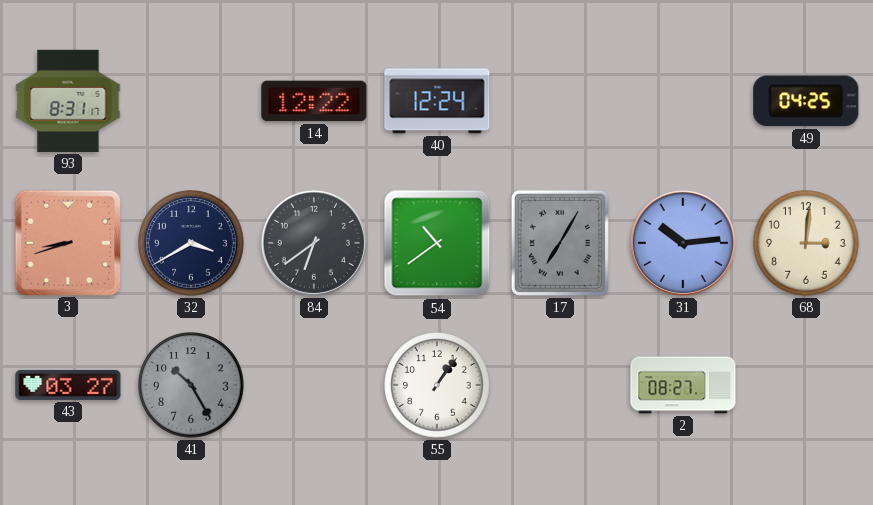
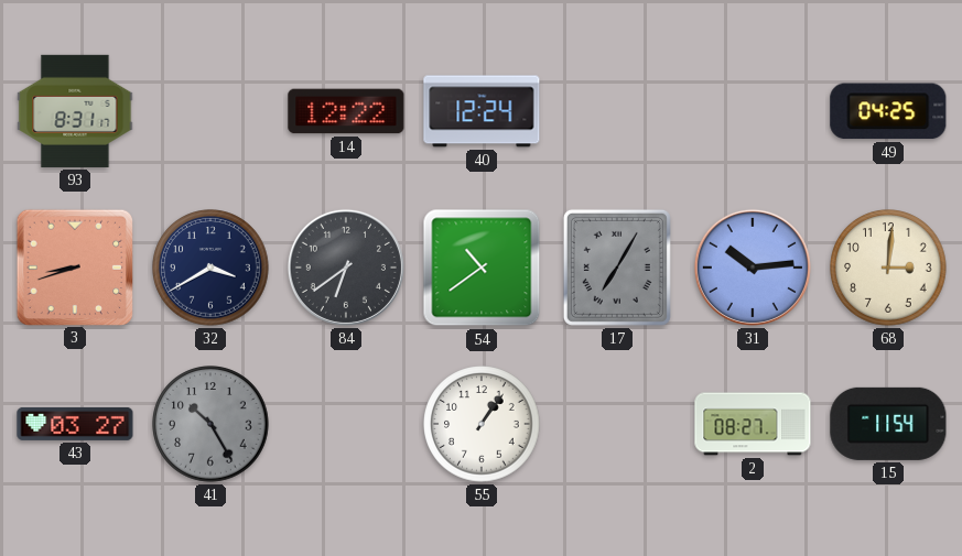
15: none -> 11:54 (888, 424)
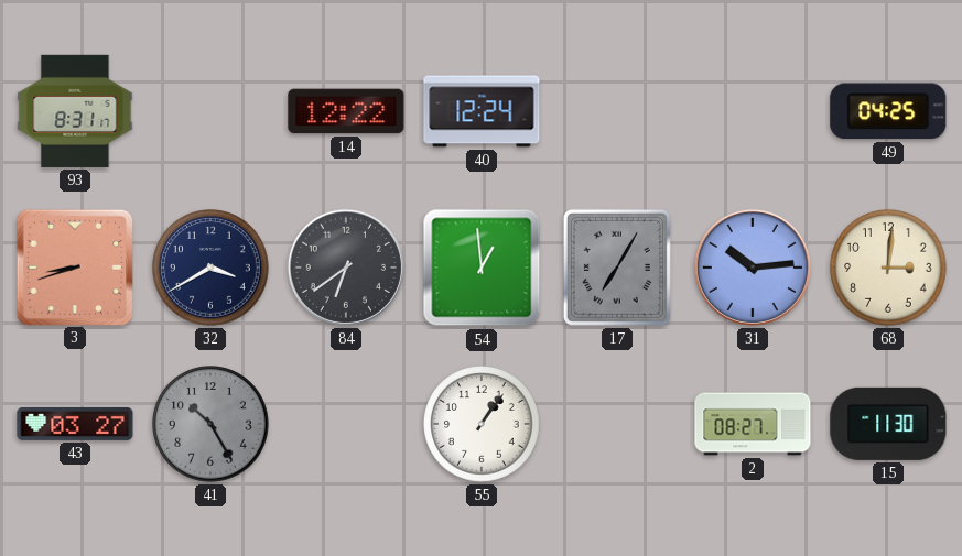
54: 10:39 -> 12:59 (482, 268)
15: 11:54 -> 11:30 (888, 424)
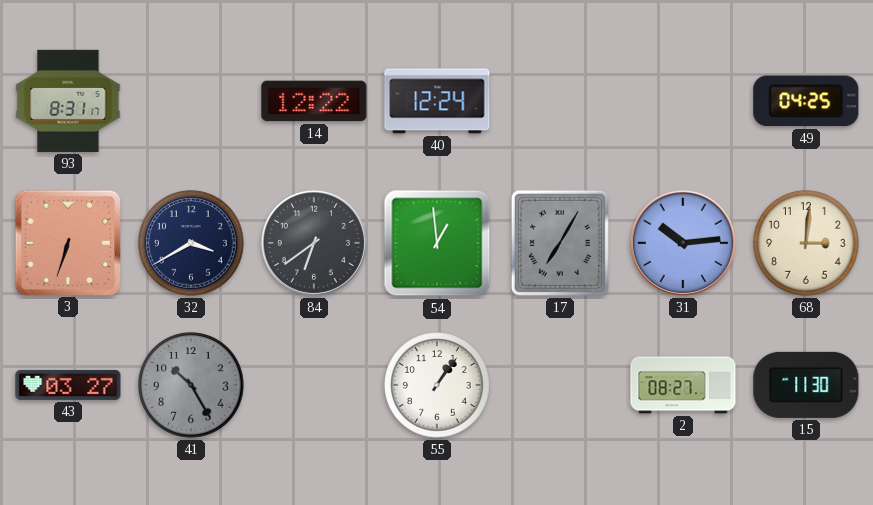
3: 8:42 -> 6:33 (67, 242)
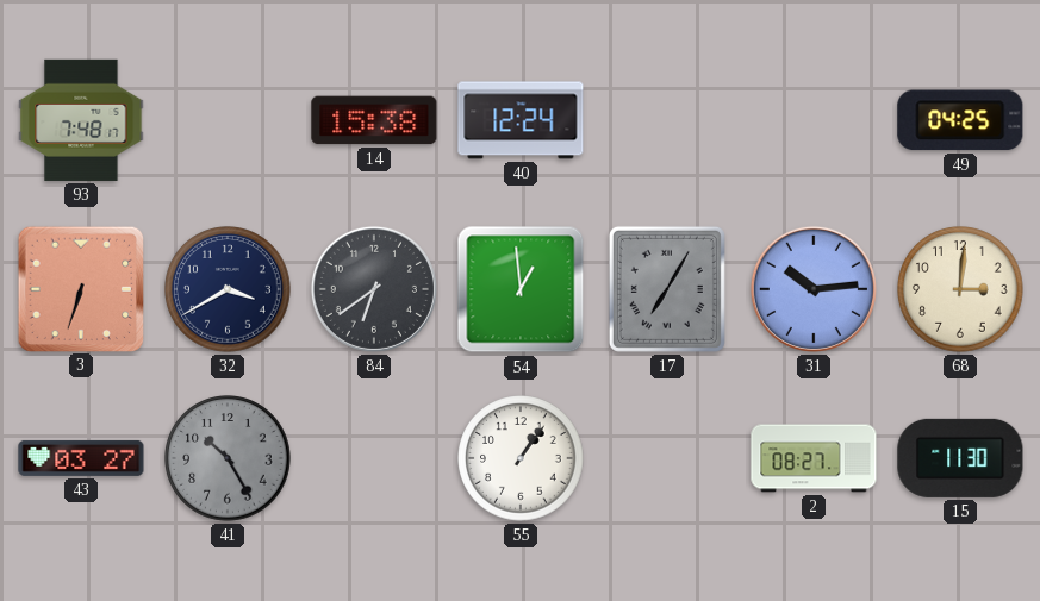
93: 8:31 -> 7:48 (81, 120)
14: 12:22 -> 15:38 (374, 120)
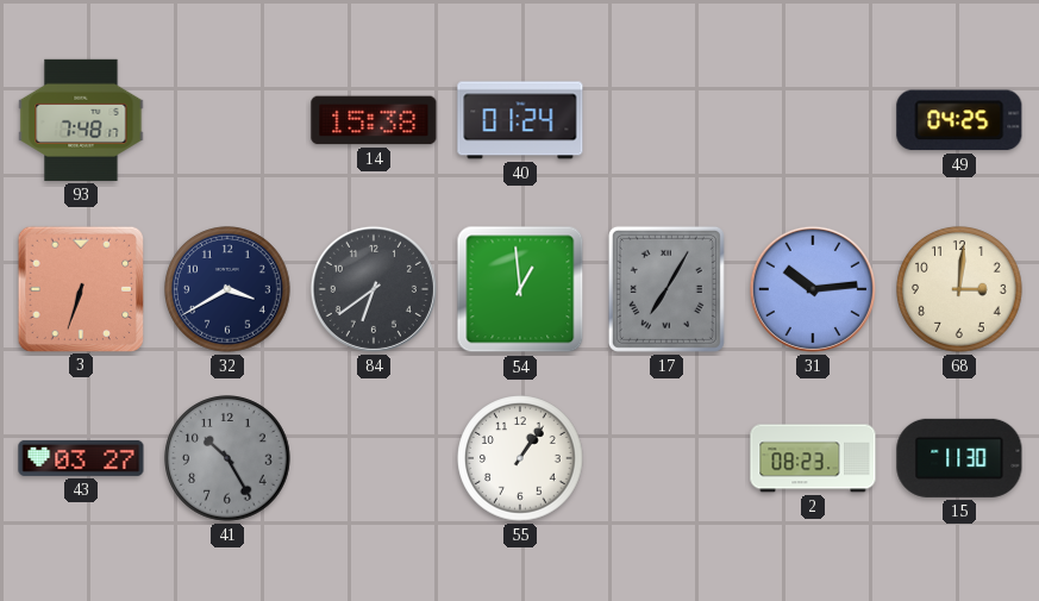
40: 12:24 -> 01:24 (520, 120)
2: 08:27 -> 08:23 (813, 458)
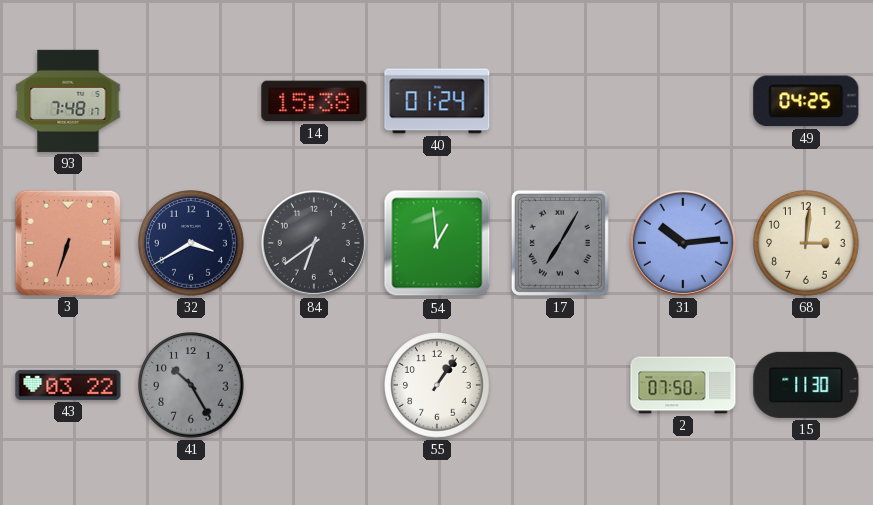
43: 03:27 -> 03:22 (68, 385)
2: 08:23 -> 07:50 (683, 385)
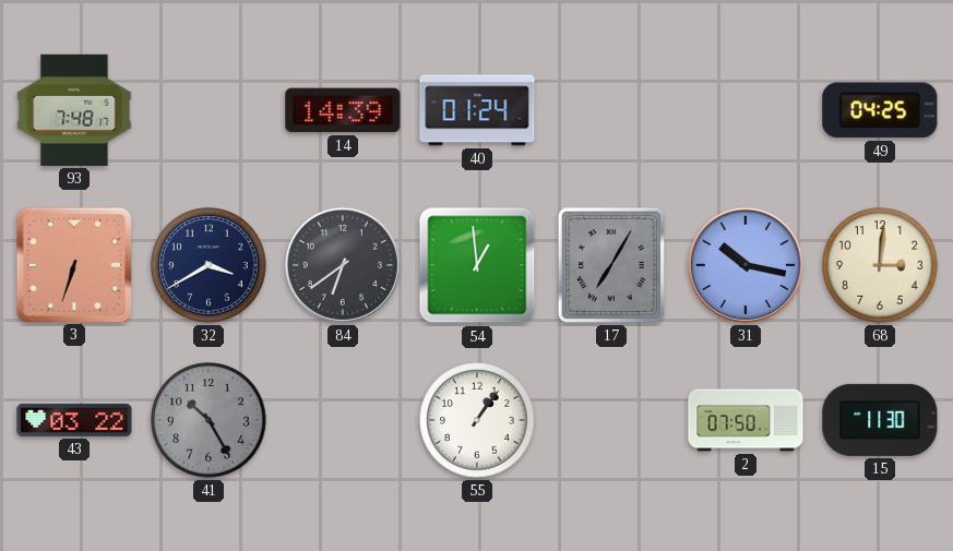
14: 15:38 -> 14:39 (343, 110)
31: 10:14 -> 10:17 (746, 265)
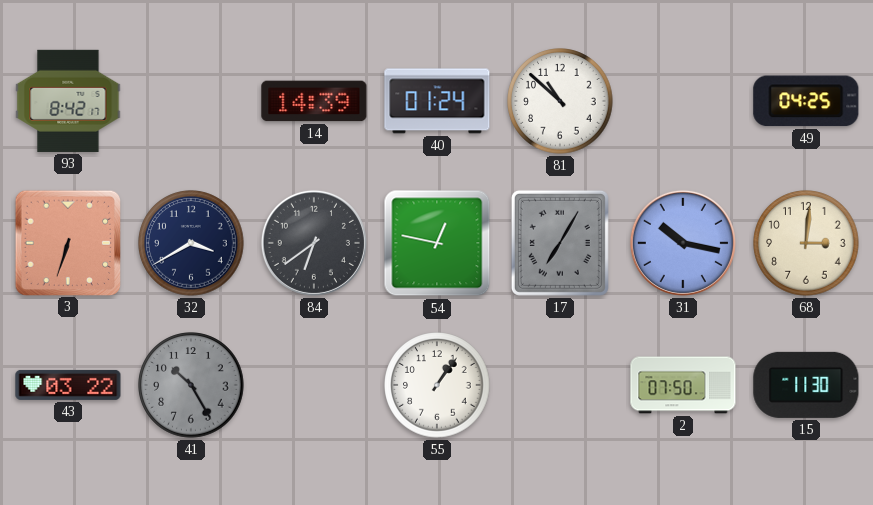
93: 7:48 -> 8:42 (68, 101)
81: none -> 10:52 (560, 101)
54: 12:59 -> 12:47 (437, 243)
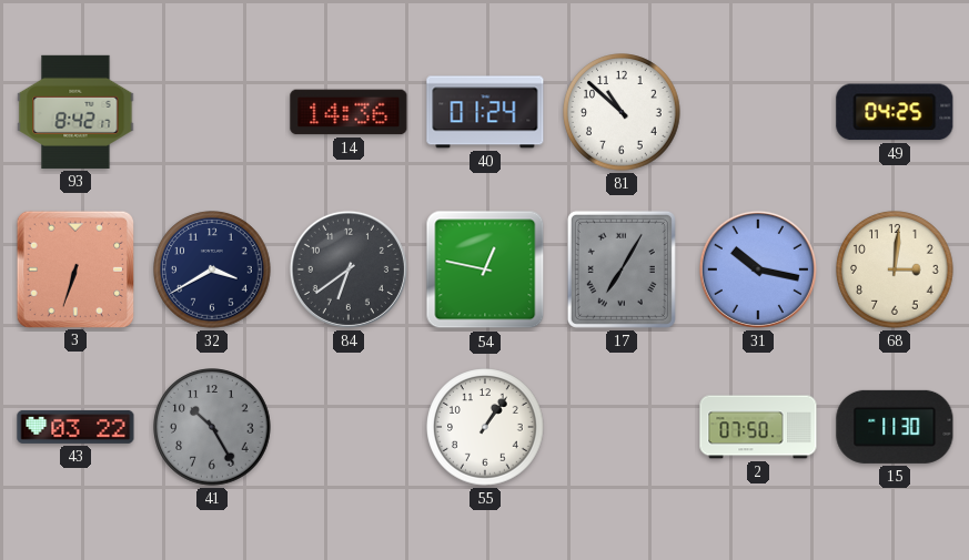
14: 14:39 -> 14:36 (349, 112)
